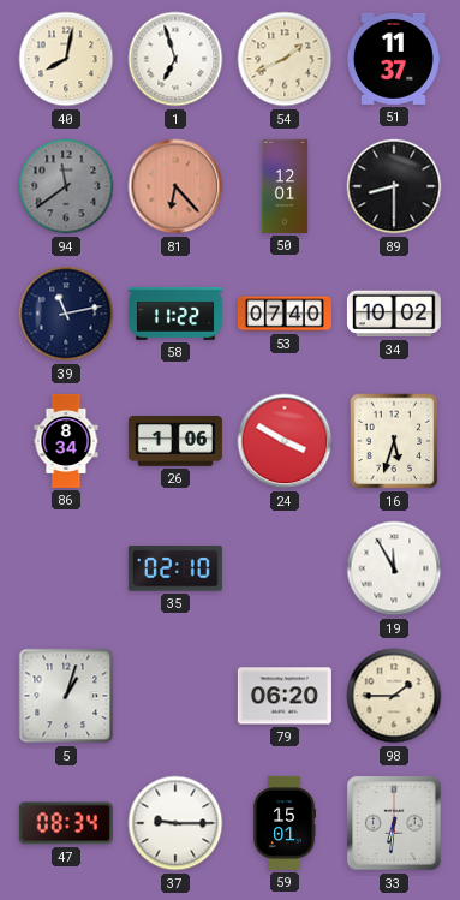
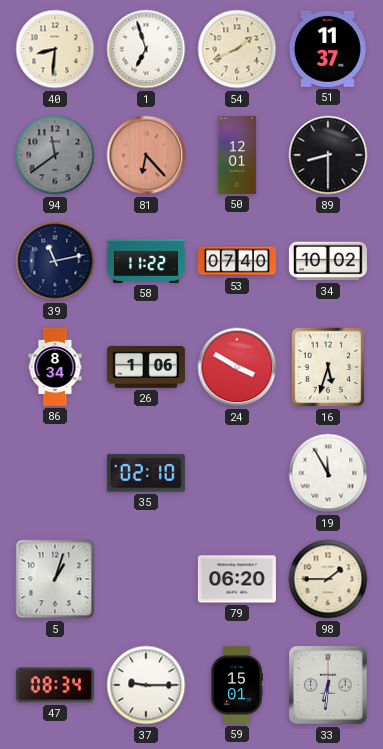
40: 8:02 -> 8:31 (55, 49)
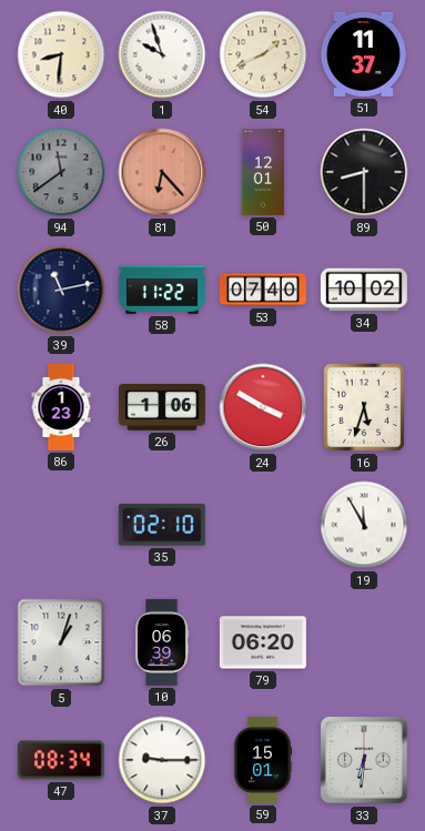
1: 6:57 -> 9:57 (162, 54)
86: 8:34 -> 1:23 (61, 407)
10: none -> 06:39 (162, 642)
98: 1:45 -> none (328, 579)
